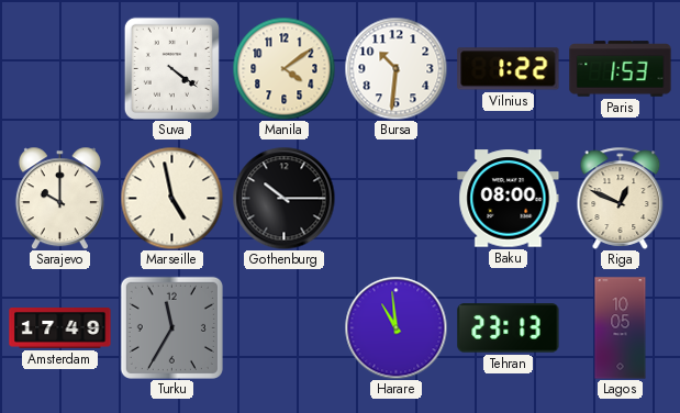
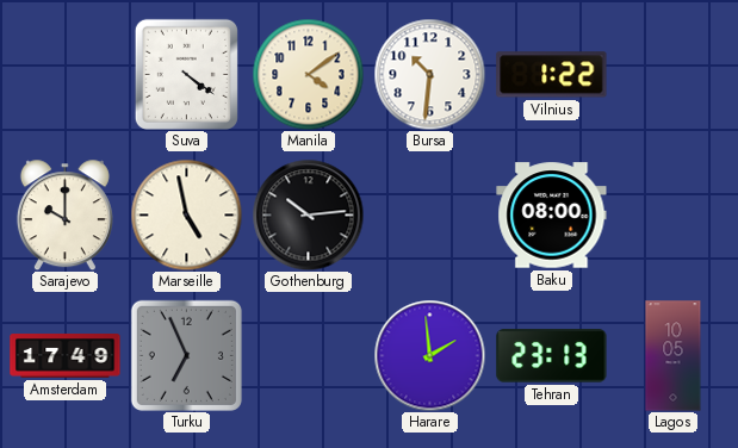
Paris: 1:53 -> none (621, 69)
Gothenburg: 10:15 -> 10:14 (308, 214)
Riga: 12:49 -> none (621, 198)
Turku: 11:35 -> 6:56 (186, 355)
Harare: 10:59 -> 1:59 (429, 355)
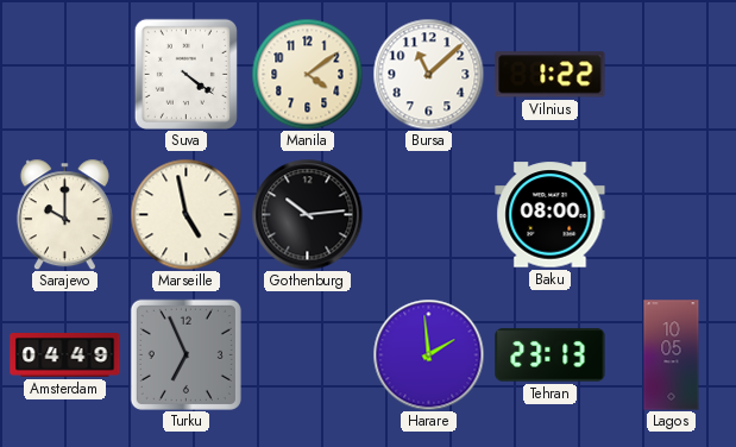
Bursa: 10:31 -> 11:08 (428, 74)
Amsterdam: 17:49 -> 04:49 (65, 355)
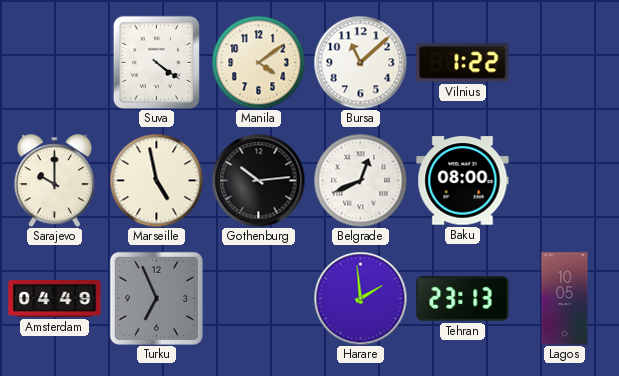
Belgrade: none -> 12:41 (360, 180)
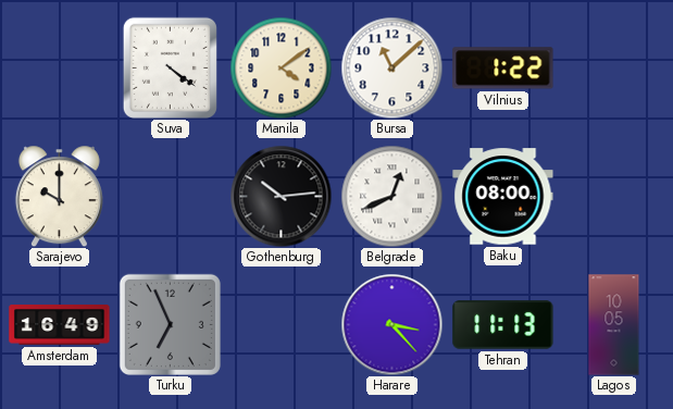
Marseille: 4:58 -> none (156, 180)
Amsterdam: 04:49 -> 16:49 (60, 325)
Harare: 1:59 -> 3:23 (391, 324)
Tehran: 23:13 -> 11:13 (503, 325)
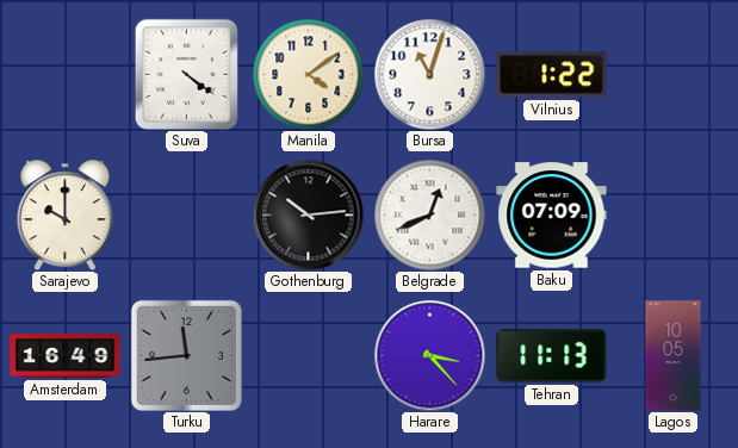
Bursa: 11:08 -> 11:03 (429, 74)
Baku: 08:00 -> 07:09 (552, 216)
Turku: 6:56 -> 11:44 (186, 355)
